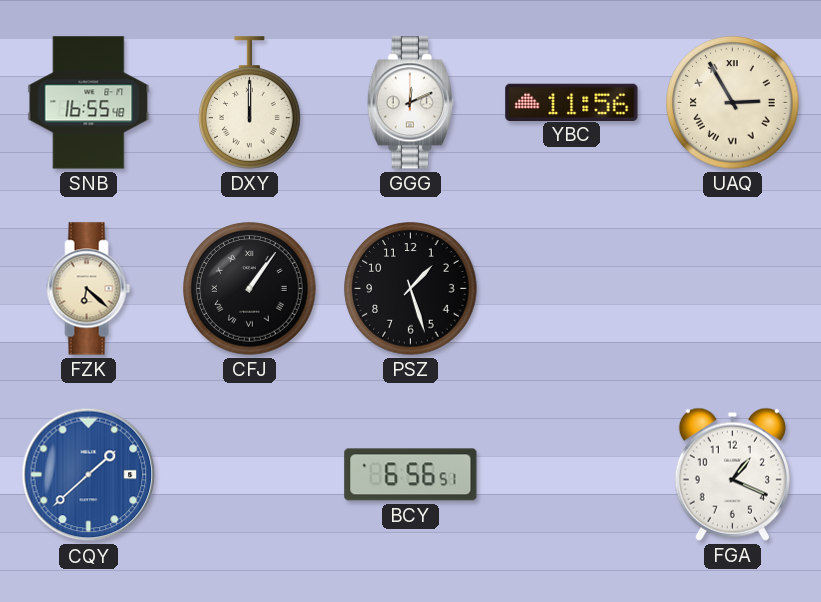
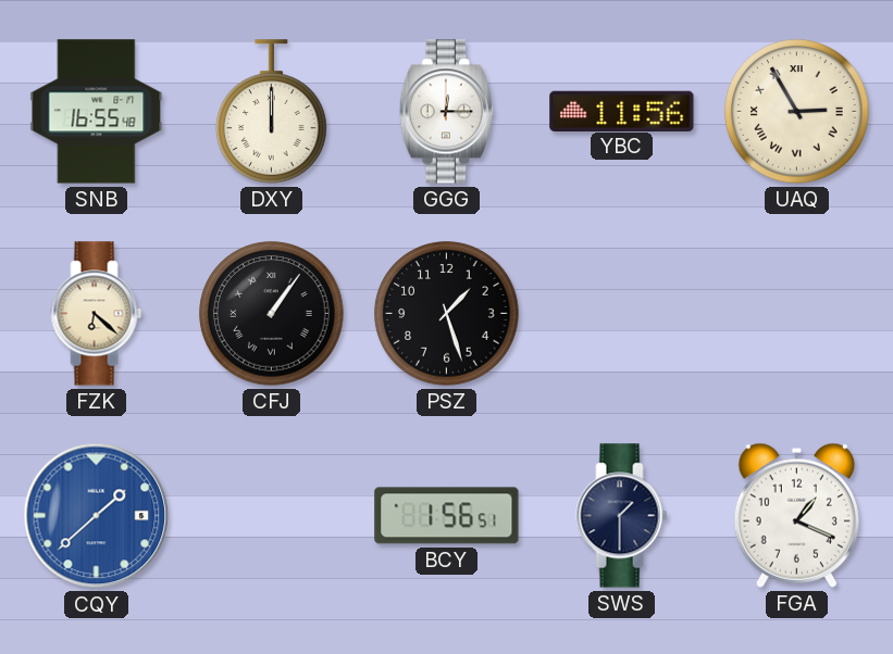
GGG: 12:11 -> 12:15 (446, 112)
BCY: 6:56 -> 1:56 (447, 516)
SWS: none -> 1:30 (622, 516)
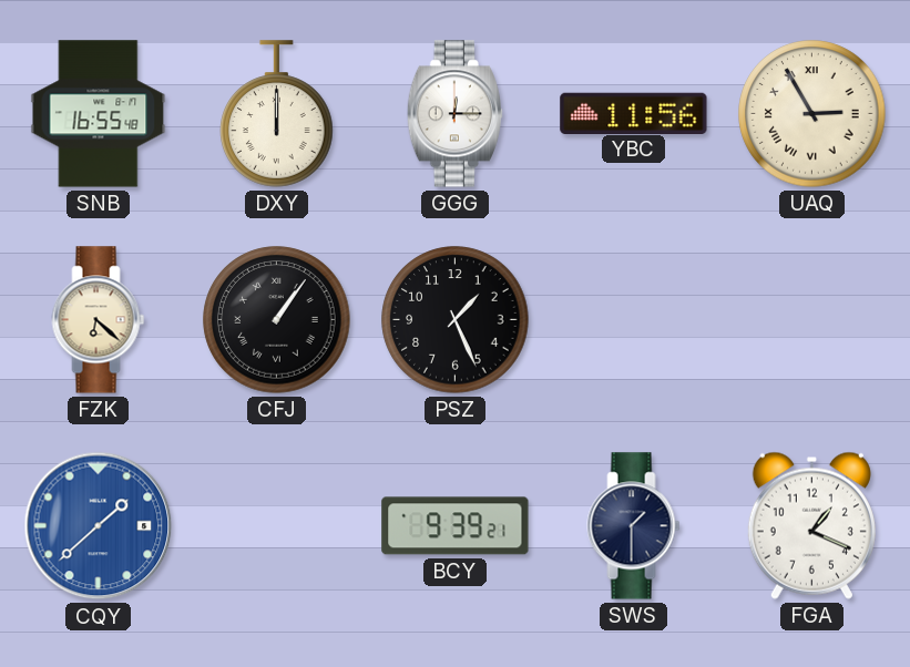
PSZ: 1:27 -> 1:26 (456, 320)
BCY: 1:56 -> 9:39 (456, 526)
